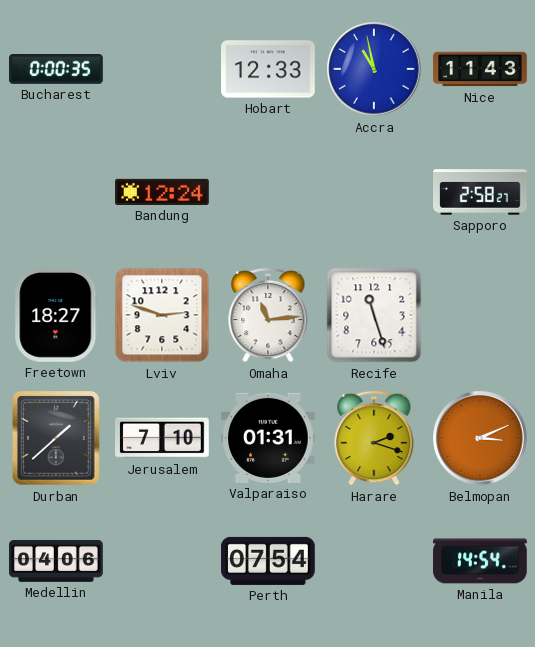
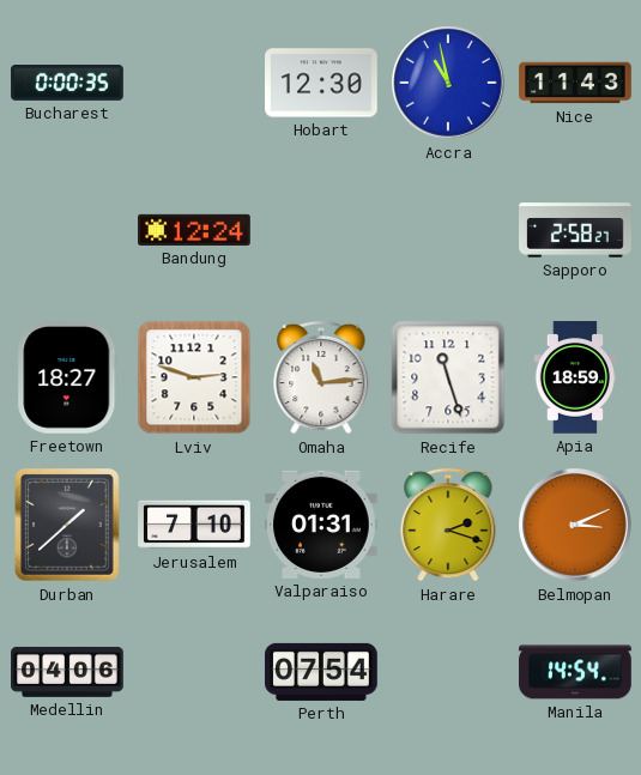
Hobart: 12:33 -> 12:30 (321, 83)
Apia: none -> 18:59 (575, 377)
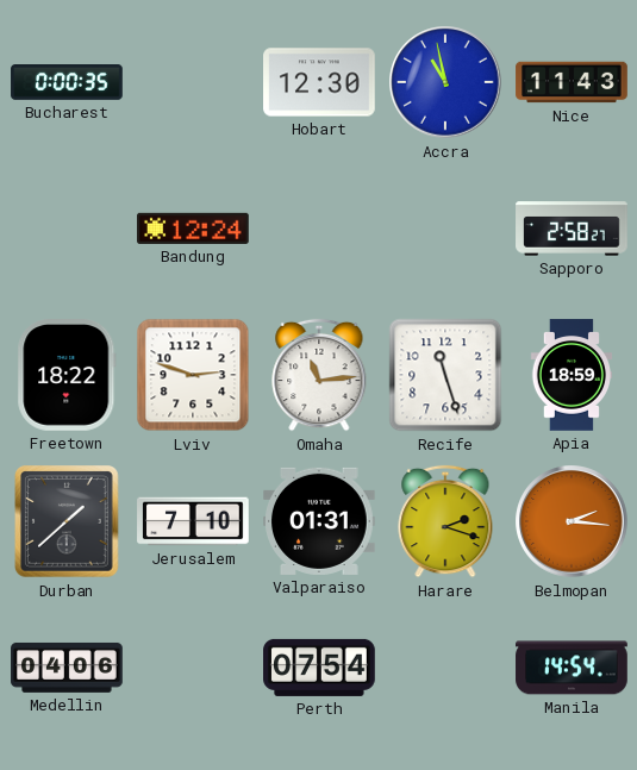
Freetown: 18:27 -> 18:22 (67, 376)
Belmopan: 3:11 -> 2:16 (572, 521)
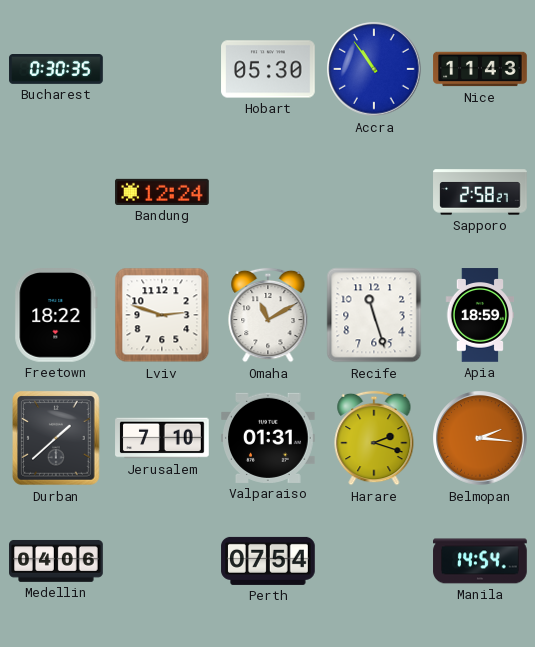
Bucharest: 0:00 -> 0:30 (56, 70)
Hobart: 12:30 -> 05:30 (268, 69)
Accra: 10:58 -> 10:54 (374, 69)
Omaha: 11:14 -> 11:10 (268, 315)
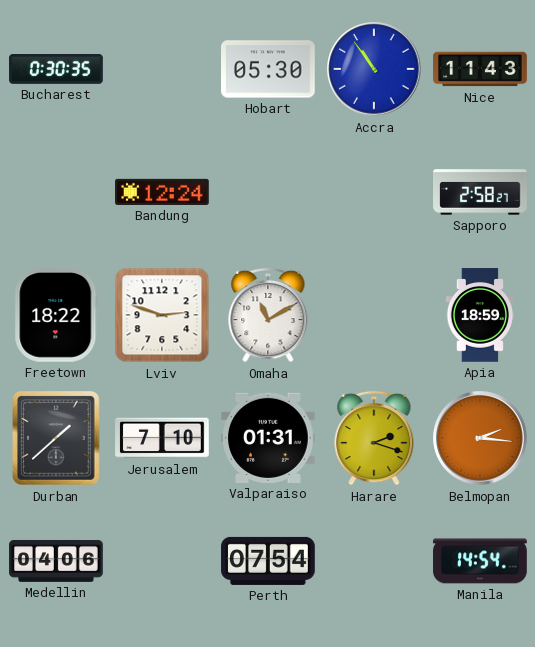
Recife: 11:27 -> none (374, 315)
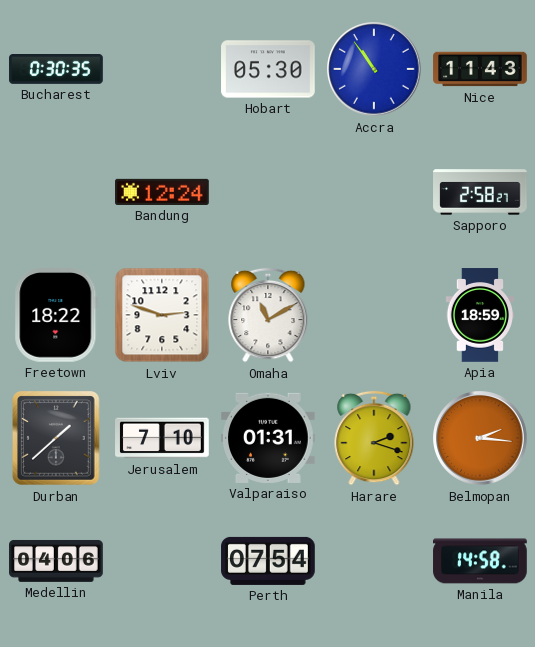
Manila: 14:54 -> 14:58 (480, 561)
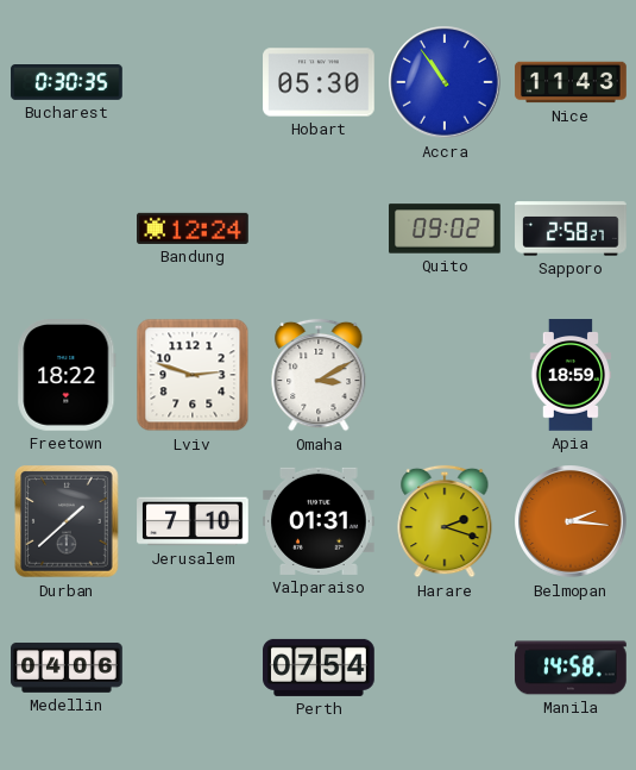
Quito: none -> 09:02 (445, 229)
Omaha: 11:10 -> 3:10 (319, 375)
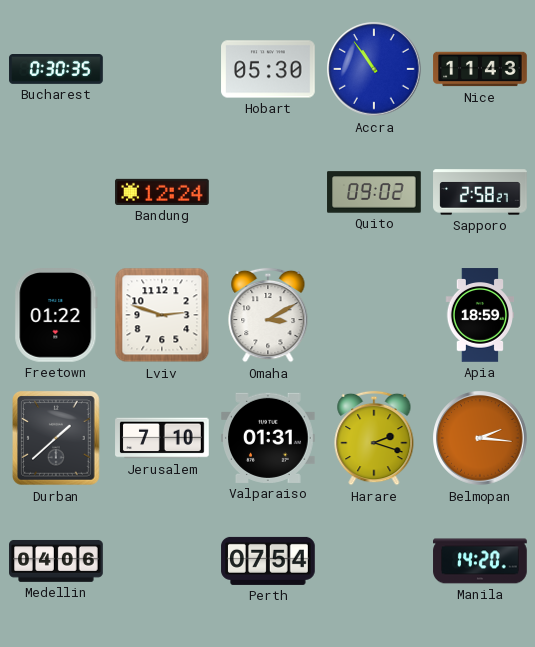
Freetown: 18:22 -> 01:22 (56, 316)
Manila: 14:58 -> 14:20 (480, 561)
